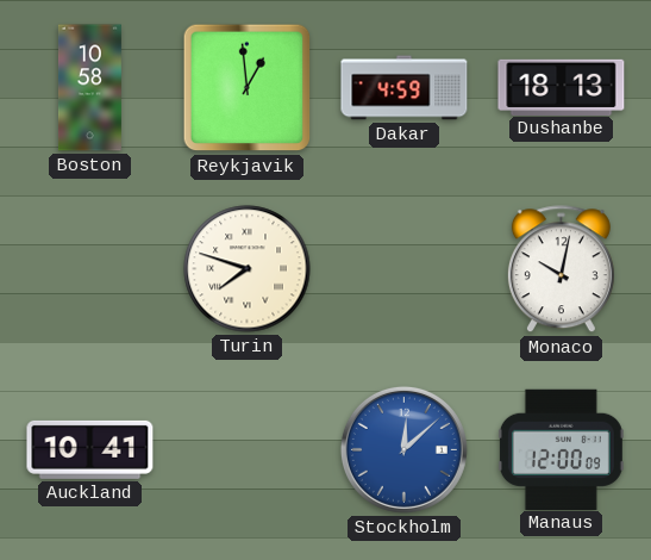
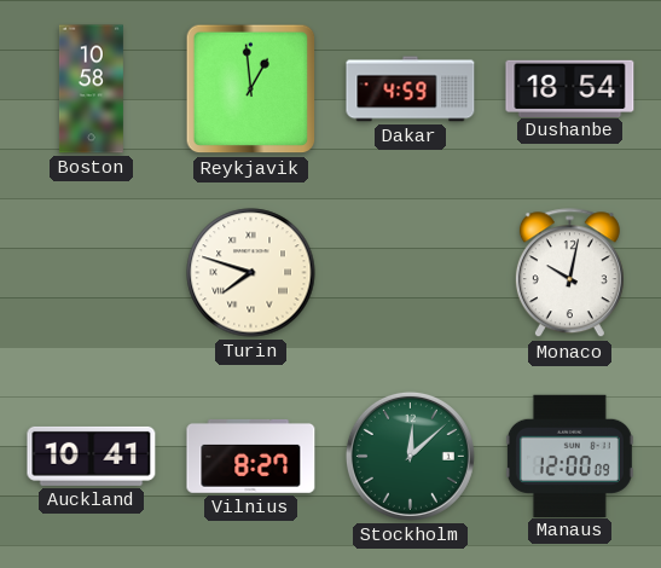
Dushanbe: 18:13 -> 18:54 (570, 88)
Vilnius: none -> 8:27 (251, 457)
Stockholm dial: blue -> green (410, 456)
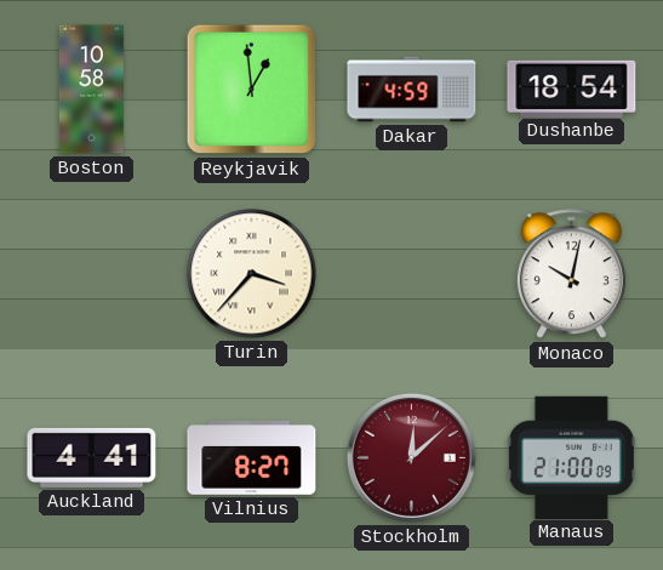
Turin: 7:48 -> 3:37 (252, 274)
Auckland: 10:41 -> 4:41 (92, 457)
Stockholm dial: green -> burgundy (411, 457)
Manaus: 12:00 -> 21:00 (571, 457)
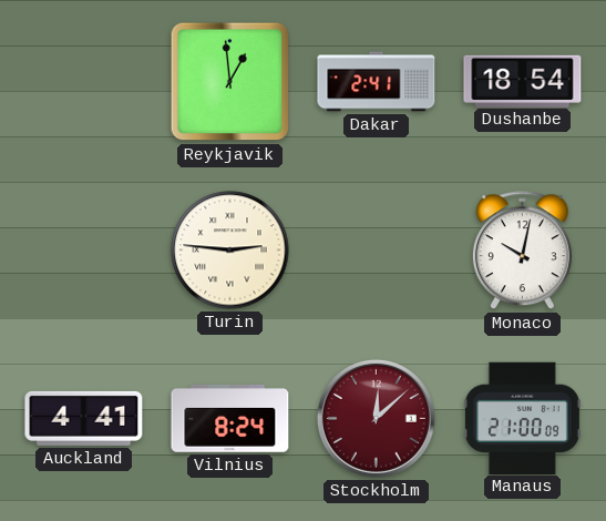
Boston: 10:58 -> none (91, 90)
Dakar: 4:59 -> 2:41 (377, 82)
Turin: 3:37 -> 2:46 (230, 251)
Vilnius: 8:27 -> 8:24 (230, 419)
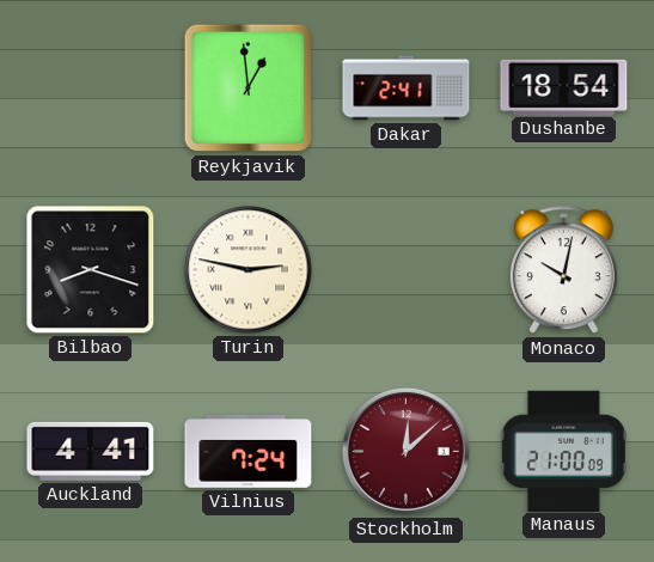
Bilbao: none -> 8:18 (91, 270)
Turin: 2:46 -> 2:47 (249, 270)
Vilnius: 8:24 -> 7:24 (249, 452)
